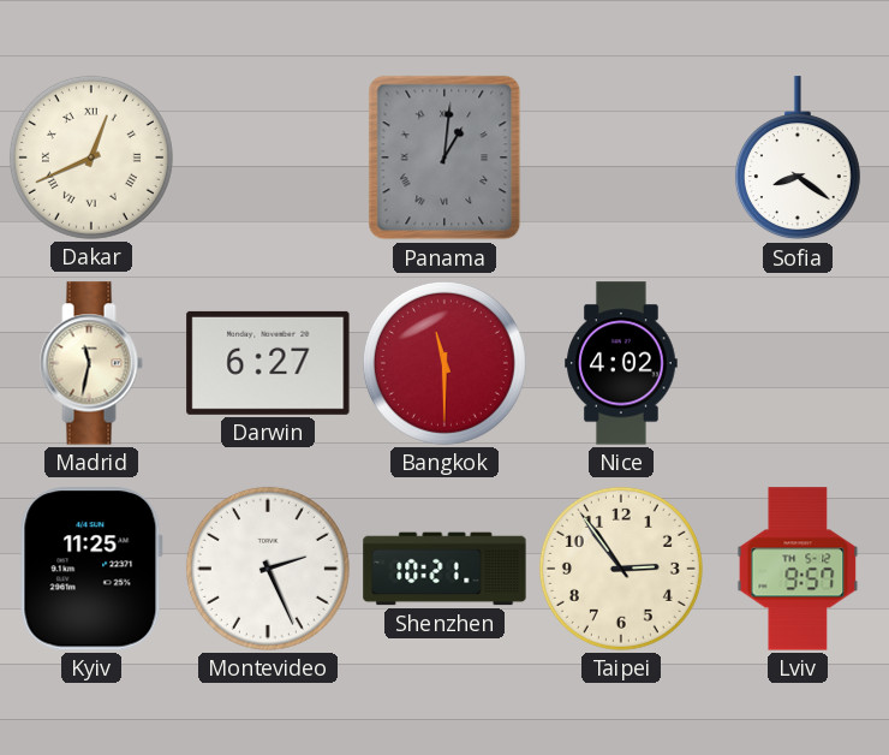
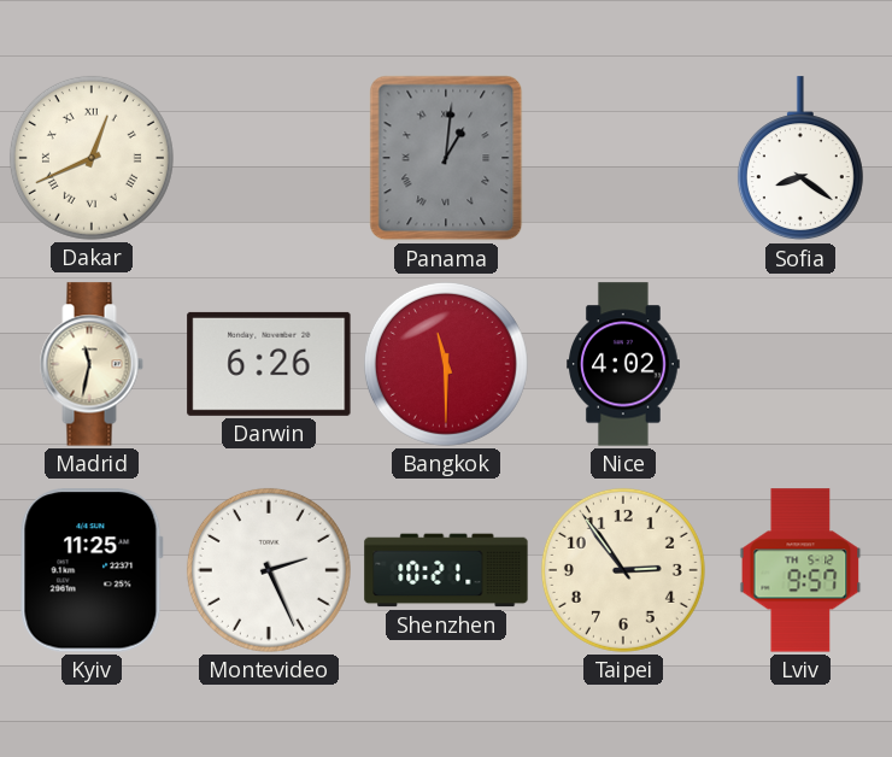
Darwin: 6:27 -> 6:26 (269, 364)
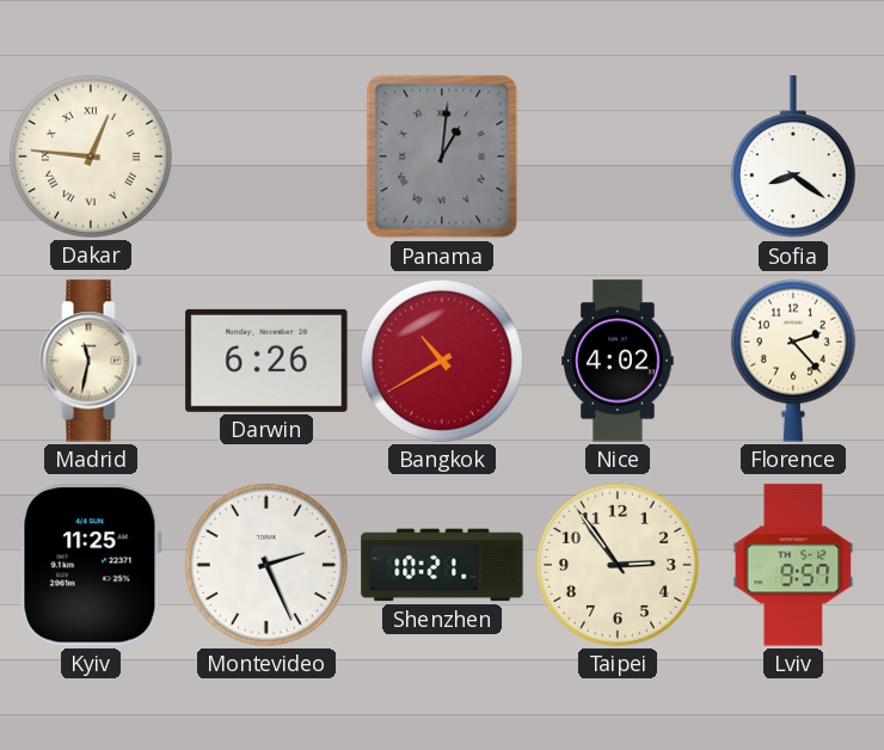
Dakar: 12:41 -> 12:46 (91, 156)
Bangkok: 11:30 -> 10:40 (442, 361)
Florence: none -> 2:23 (793, 361)
